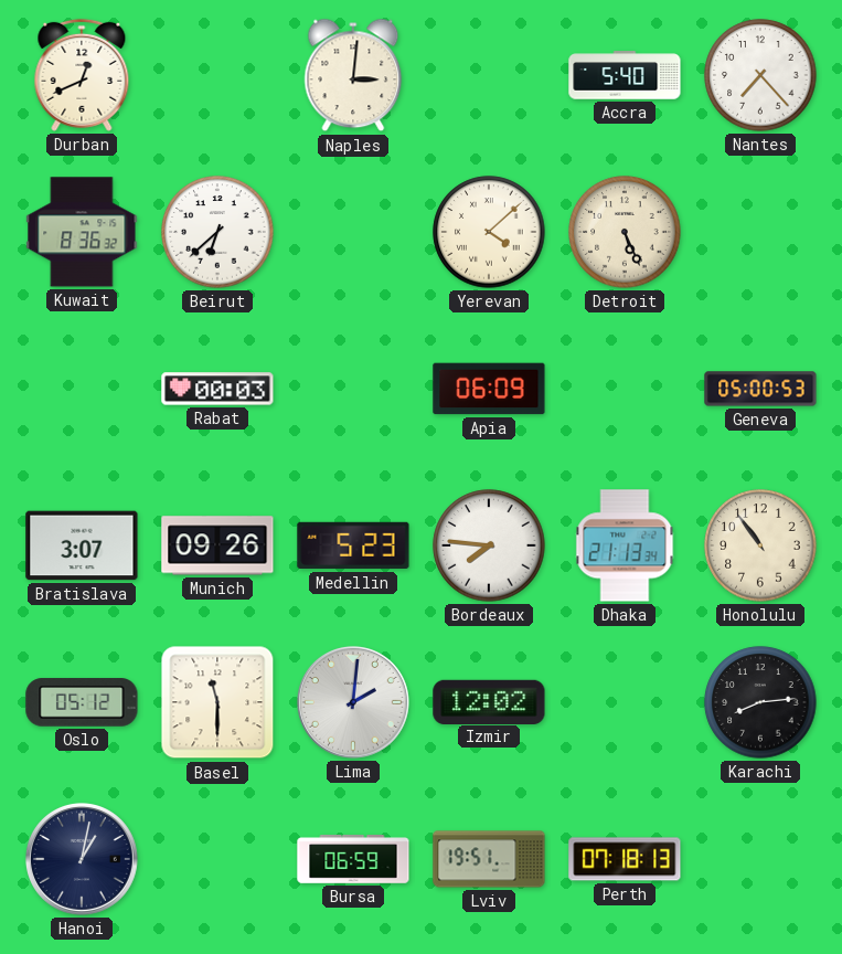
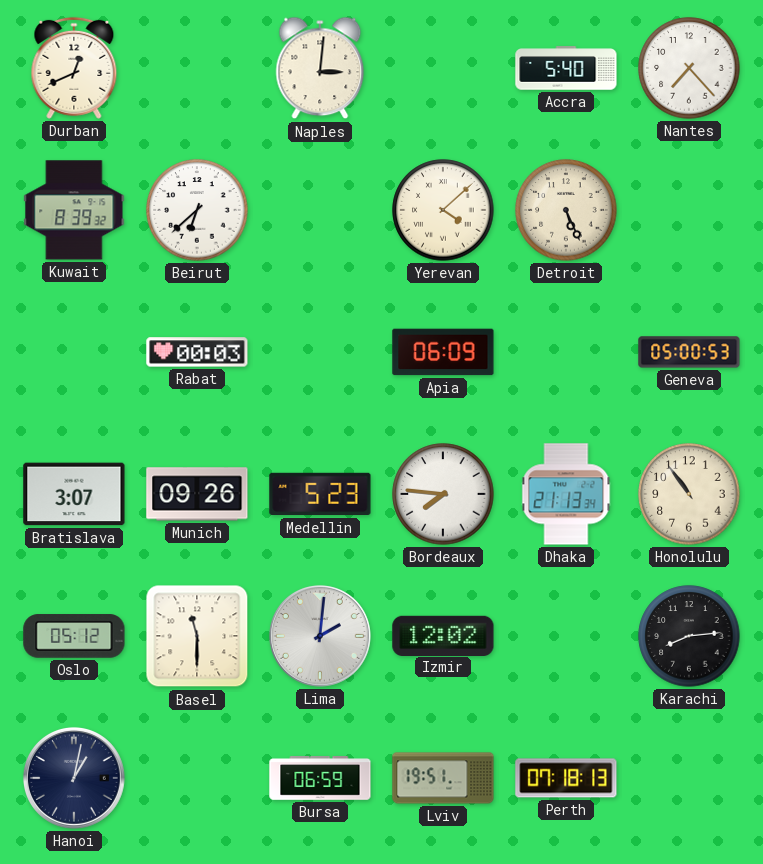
Kuwait: 8:36 -> 8:39 (74, 210)
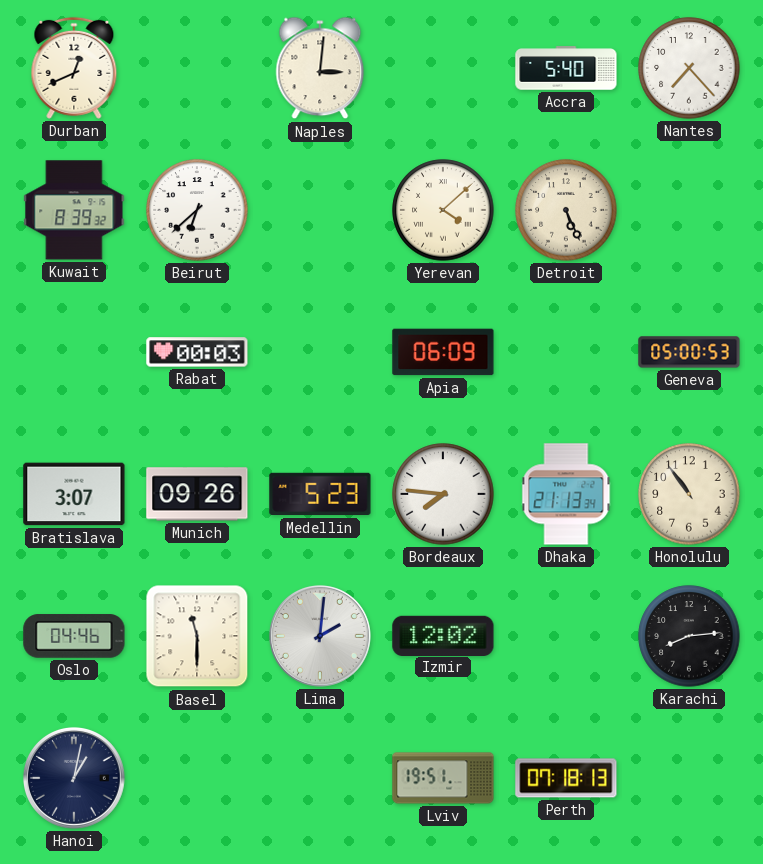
Oslo: 05:12 -> 04:46 (74, 636)
Bursa: 06:59 -> none (320, 778)
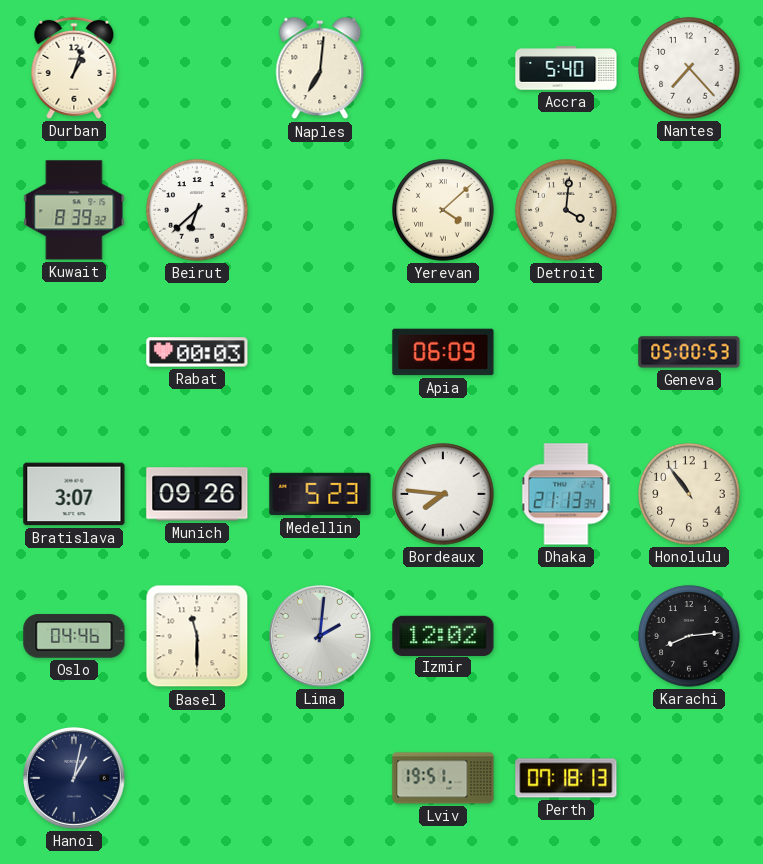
Durban: 12:41 -> 1:03 (74, 68)
Naples: 3:01 -> 7:01 (320, 68)
Detroit: 5:26 -> 4:01 (566, 210)
